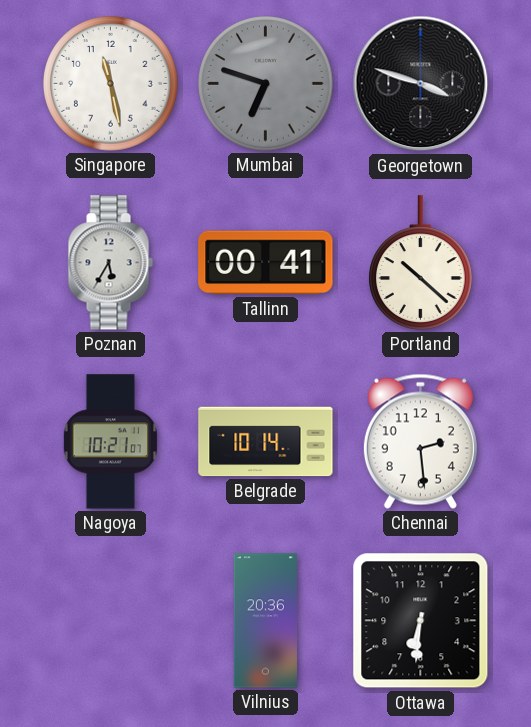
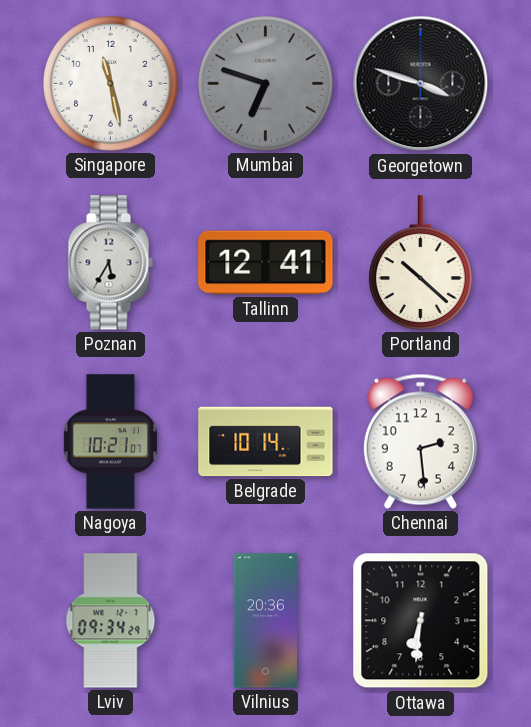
Tallinn: 00:41 -> 12:41 (266, 263)
Lviv: none -> 09:34 (111, 621)
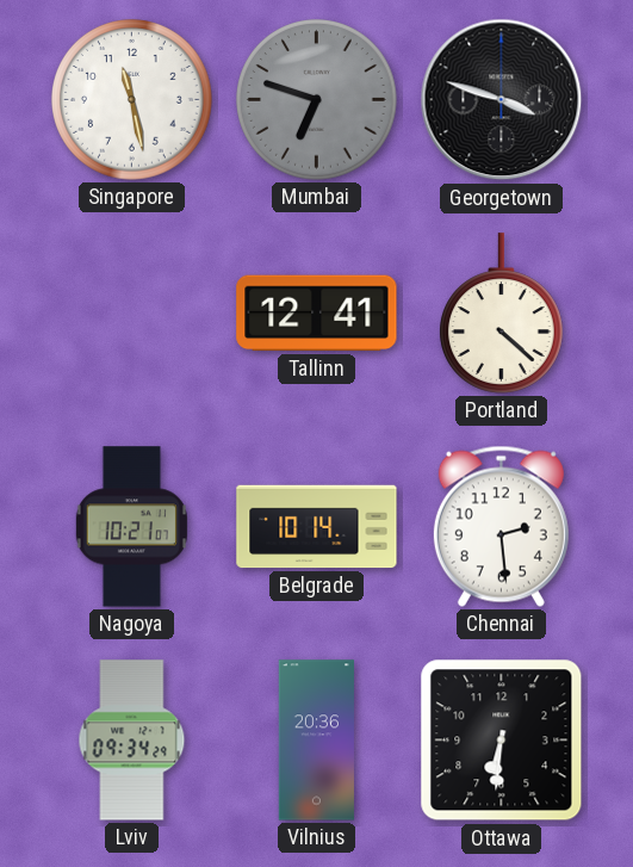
Poznan: 5:35 -> none (110, 263)
Portland: 10:22 -> 4:22 (501, 314)
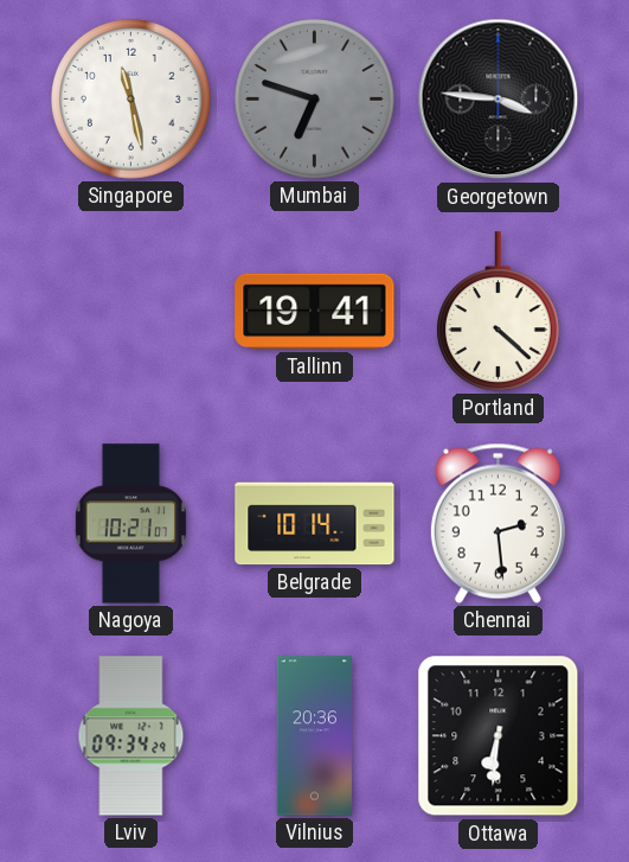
Georgetown: 3:48 -> 3:46 (499, 100)
Tallinn: 12:41 -> 19:41 (315, 312)
